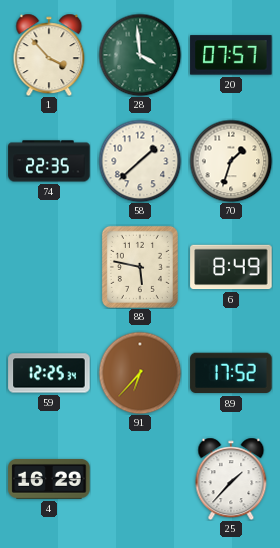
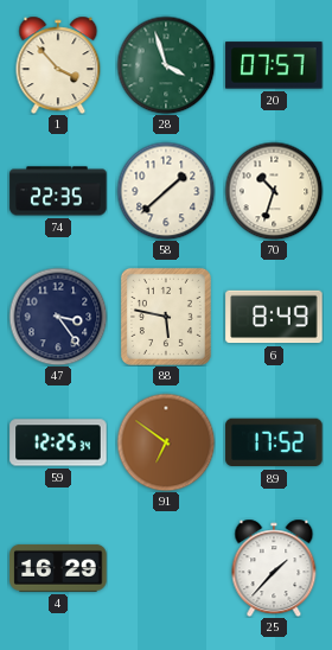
28: 3:59 -> 3:57 (166, 65)
70: 1:33 -> 10:33 (274, 191)
47: none -> 3:24 (58, 317)
91: 6:37 -> 6:51 (166, 442)
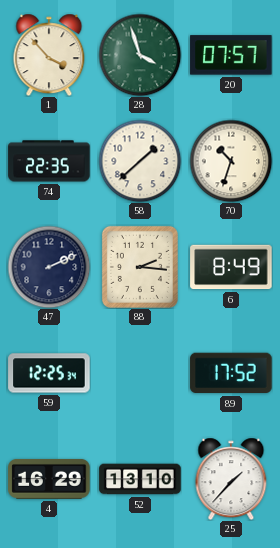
47: 3:24 -> 2:11 (49, 267)
88: 5:47 -> 2:16 (140, 267)
91: 6:51 -> none (166, 442)
52: none -> 13:10 (140, 479)
